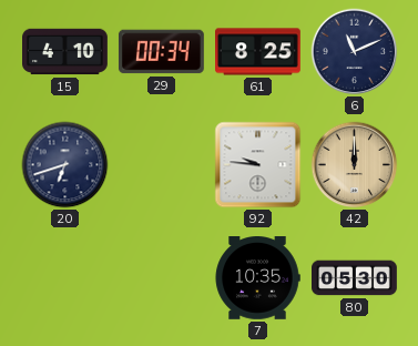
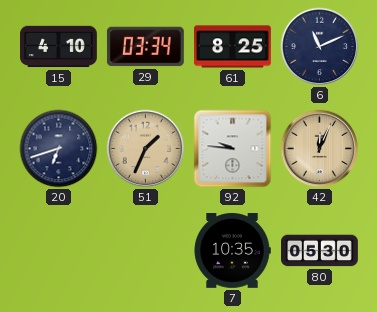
29: 00:34 -> 03:34 (145, 47)
51: none -> 1:34 (146, 149)
42: 12:00 -> 12:04 (320, 149)
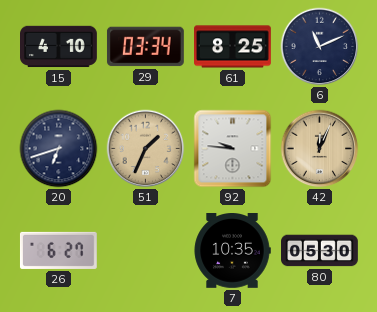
26: none -> 6:27 (58, 250)
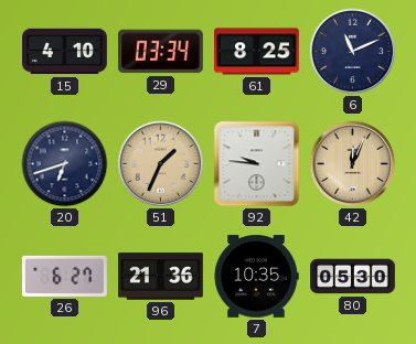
96: none -> 21:36 (161, 277)
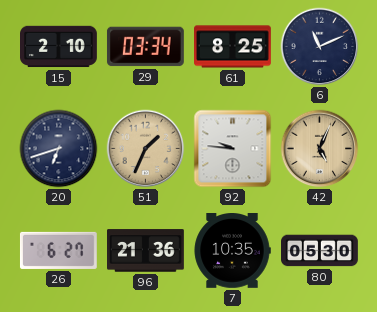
15: 4:10 -> 2:10 (59, 47)
42: 12:04 -> 5:04 (320, 149)
